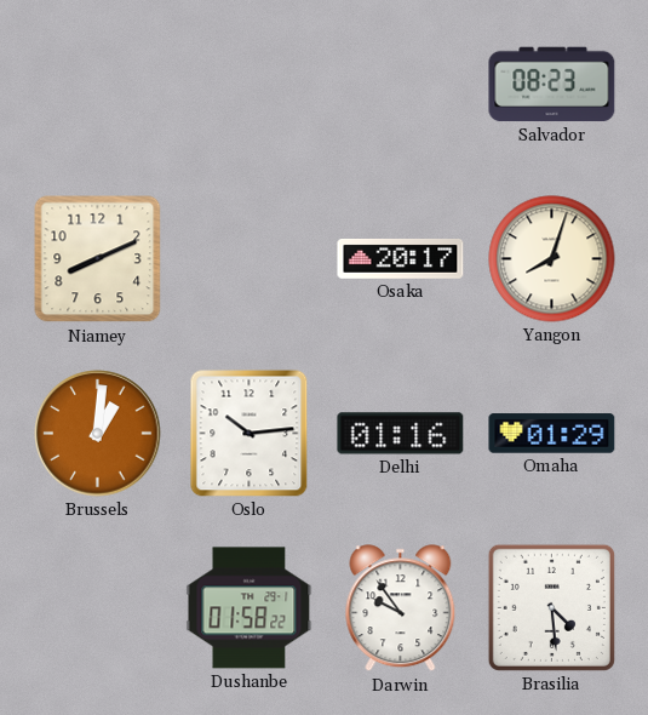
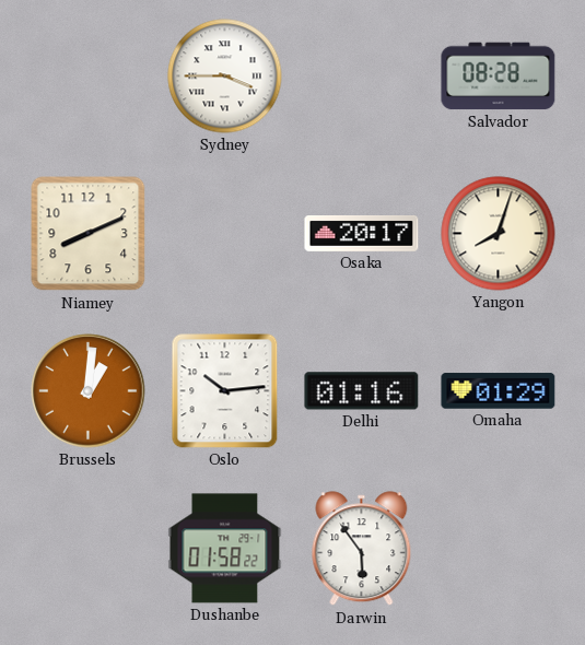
Sydney: none -> 3:45 (225, 77)
Salvador: 08:23 -> 08:28 (499, 77)
Darwin: 9:54 -> 5:54 (362, 549)
Brasilia: 4:29 -> none (551, 607)
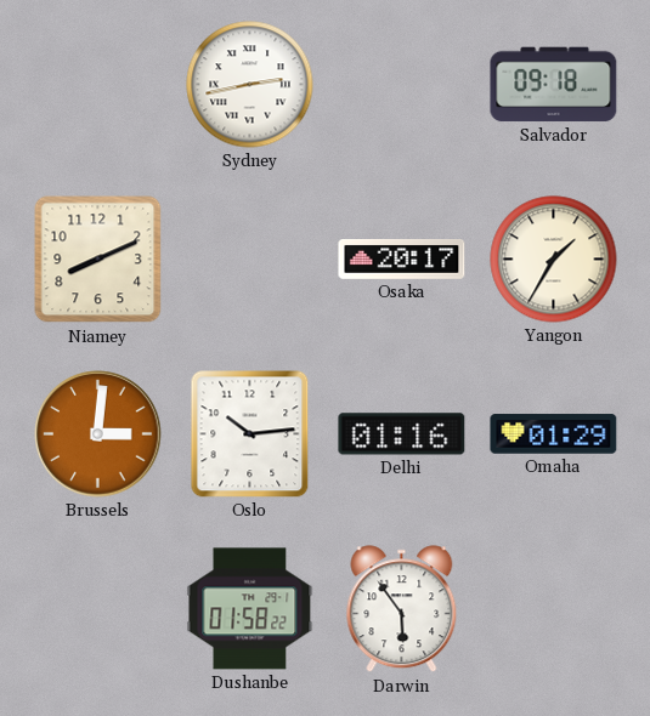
Sydney: 3:45 -> 2:43 (250, 85)
Salvador: 08:28 -> 09:18 (554, 85)
Yangon: 8:03 -> 1:35 (554, 260)
Brussels: 1:01 -> 3:01 (98, 434)
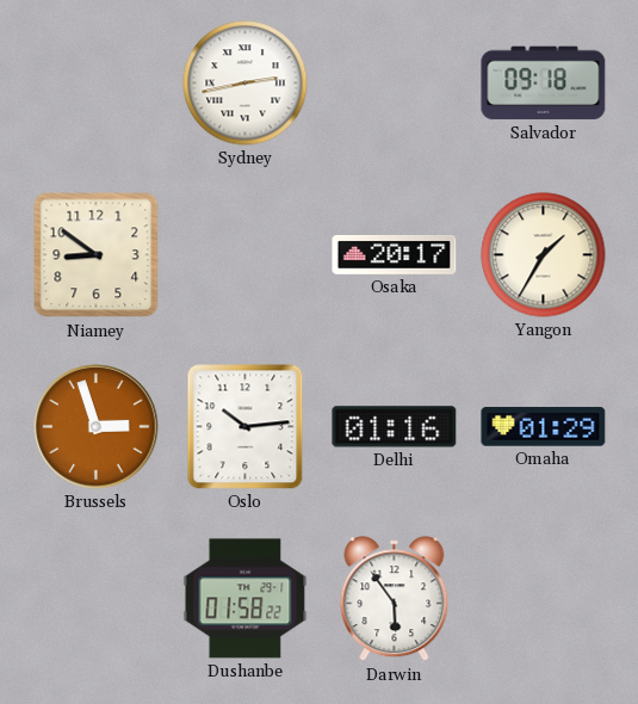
Niamey: 8:11 -> 8:51 (97, 255)
Brussels: 3:01 -> 2:57 (97, 427)
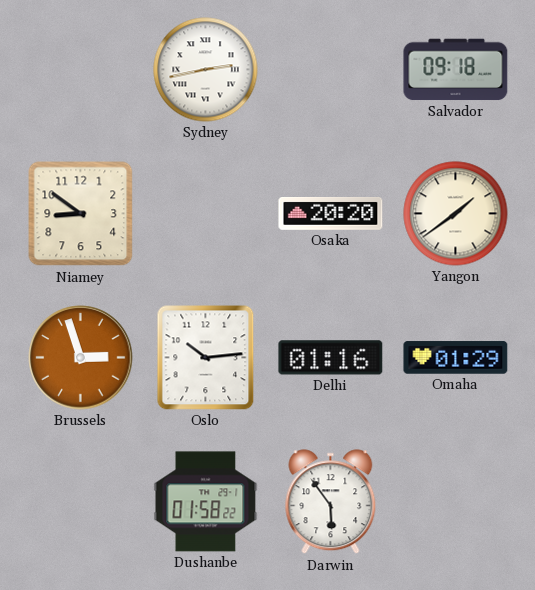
Osaka: 20:17 -> 20:20 (331, 214)
Yangon: 1:35 -> 1:39 (456, 214)
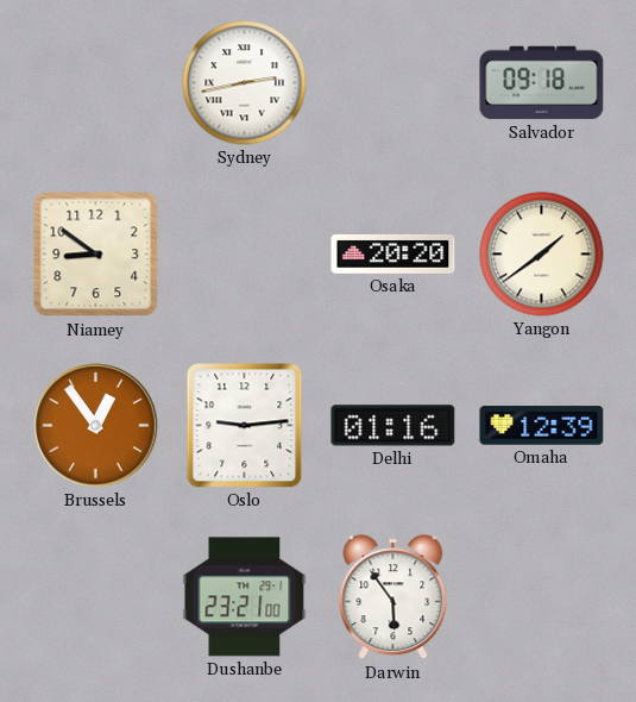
Brussels: 2:57 -> 12:54 (96, 426)
Oslo: 10:14 -> 9:14 (245, 426)
Omaha: 01:29 -> 12:39 (542, 426)
Dushanbe: 01:58 -> 23:21 (245, 597)
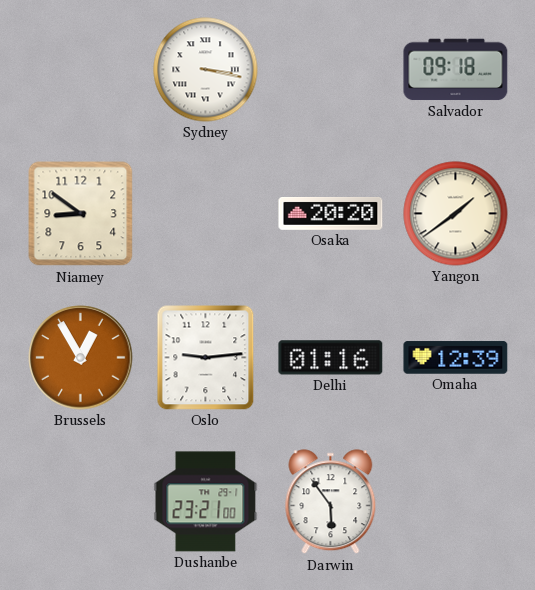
Sydney: 2:43 -> 3:17 (206, 70)
Brussels: 12:54 -> 12:55 (81, 358)
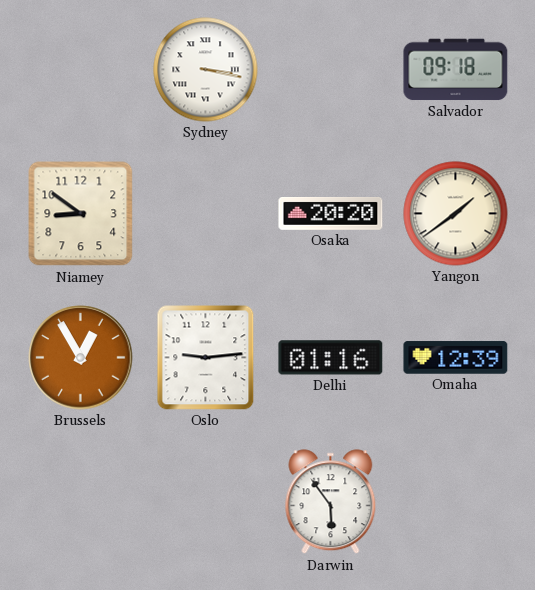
Dushanbe: 23:21 -> none (206, 502)
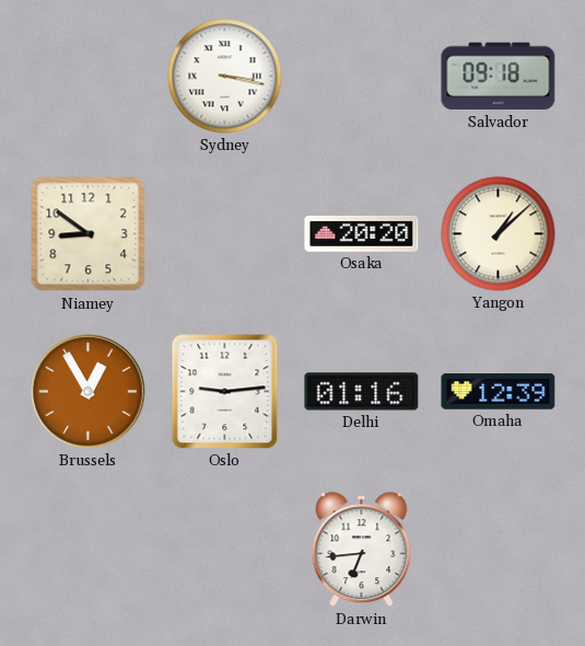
Yangon: 1:39 -> 1:08 (499, 234)
Darwin: 5:54 -> 6:44 (362, 550)
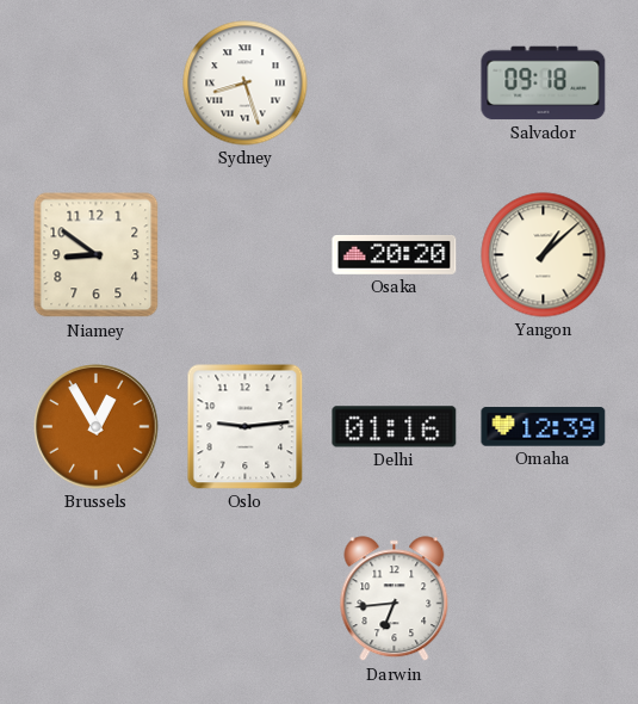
Sydney: 3:17 -> 8:27 (246, 84)
